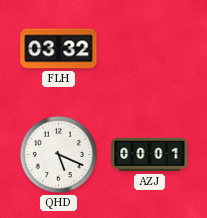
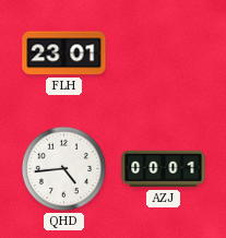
FLH: 03:32 -> 23:01 (64, 53)
QHD: 5:19 -> 4:44 (63, 168)
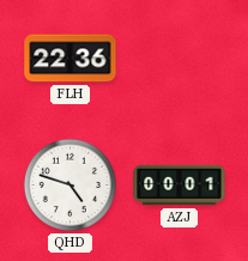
FLH: 23:01 -> 22:36 (71, 59)
QHD: 4:44 -> 4:48 (69, 184)
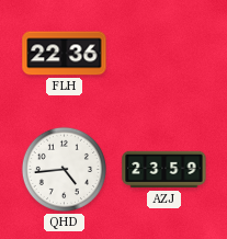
QHD: 4:48 -> 4:44 (64, 169)
AZJ: 00:01 -> 23:59 (164, 170)
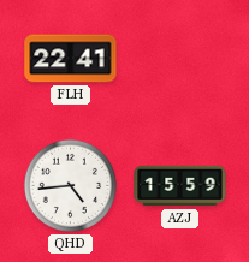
FLH: 22:36 -> 22:41 (71, 59)
AZJ: 23:59 -> 15:59 (180, 186)
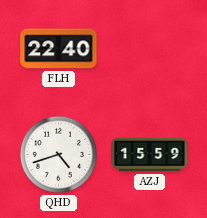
FLH: 22:41 -> 22:40 (59, 49)
QHD: 4:44 -> 4:42 (58, 154)
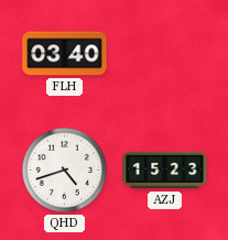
FLH: 22:40 -> 03:40 (65, 54)
AZJ: 15:59 -> 15:23 (165, 171)
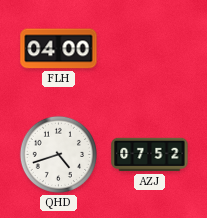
FLH: 03:40 -> 04:00 (59, 49)
AZJ: 15:23 -> 07:52 (150, 155)
